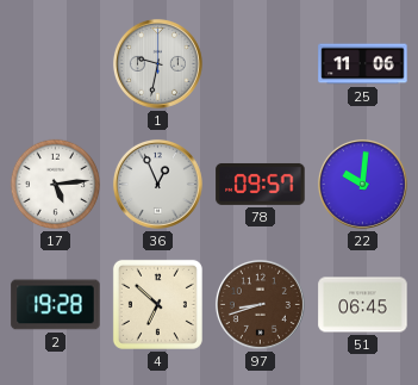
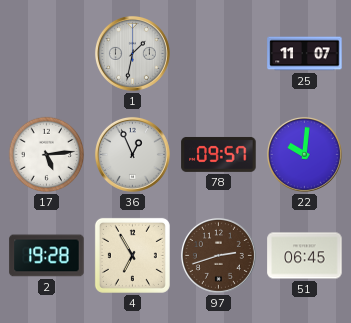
1: 9:32 -> 1:32 (132, 53)
25: 11:06 -> 11:07 (305, 54)
4: 6:52 -> 6:55 (132, 255)
97: 8:42 -> 2:42 (218, 255)
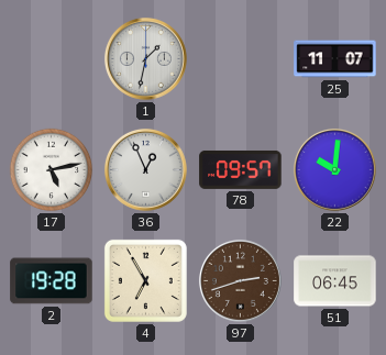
17: 5:14 -> 5:13 (52, 170)
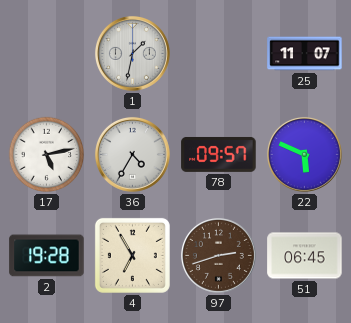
36: 12:56 -> 4:35 (132, 154)
22: 10:01 -> 5:49 (304, 154)
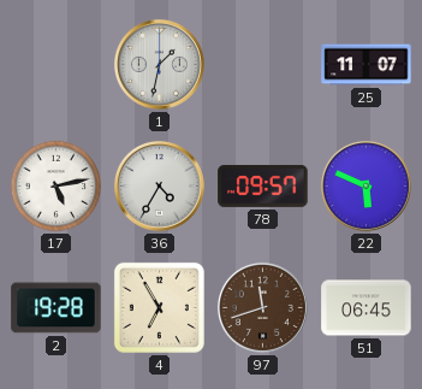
97: 2:42 -> 11:42 (262, 307)
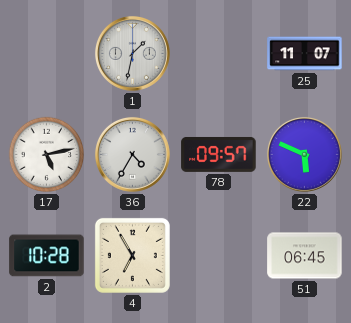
2: 19:28 -> 10:28 (47, 256)
97: 11:42 -> none (262, 307)
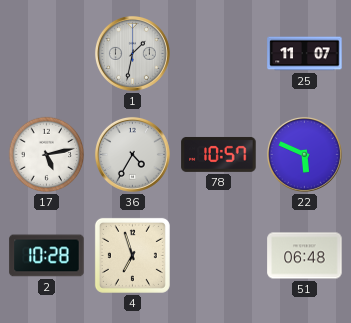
78: 09:57 -> 10:57 (219, 154)
4: 6:55 -> 6:57 (132, 255)
51: 06:45 -> 06:48 (305, 256)
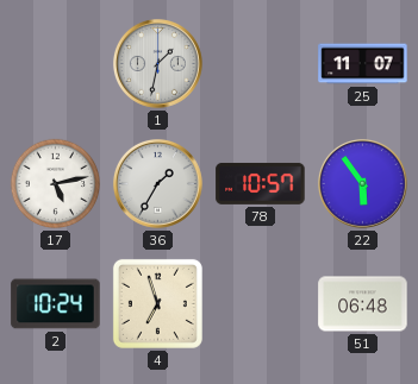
36: 4:35 -> 1:35 (157, 183)
22: 5:49 -> 5:54 (362, 183)
2: 10:28 -> 10:24 (56, 304)
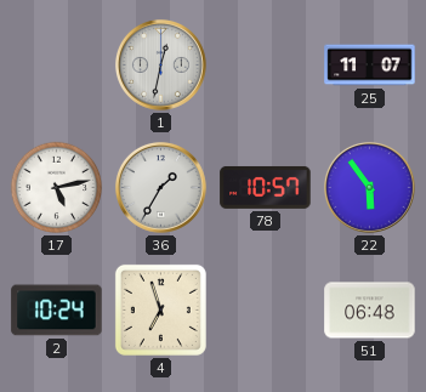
1: 1:32 -> 12:32 (160, 64)
